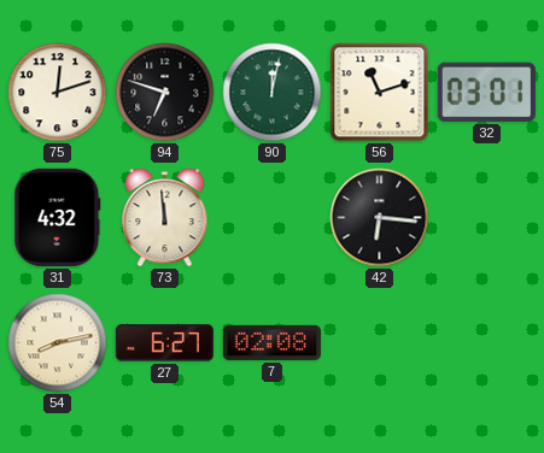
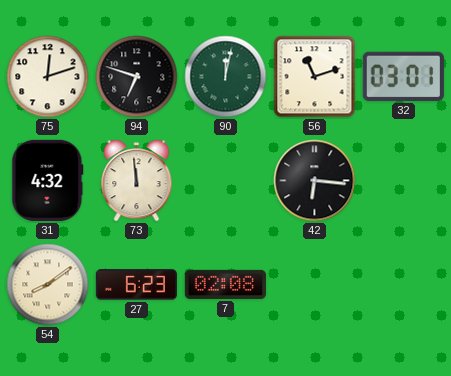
54: 8:13 -> 8:09 (48, 285)
27: 6:27 -> 6:23 (136, 285)
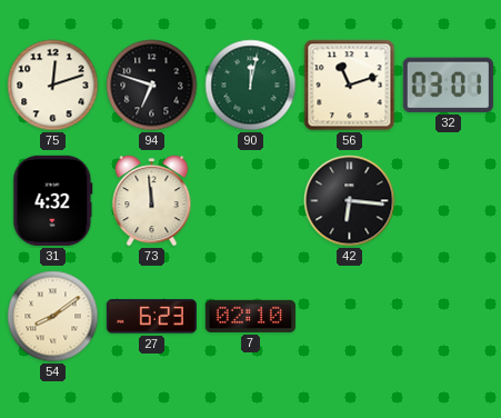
7: 02:08 -> 02:10 (250, 316)
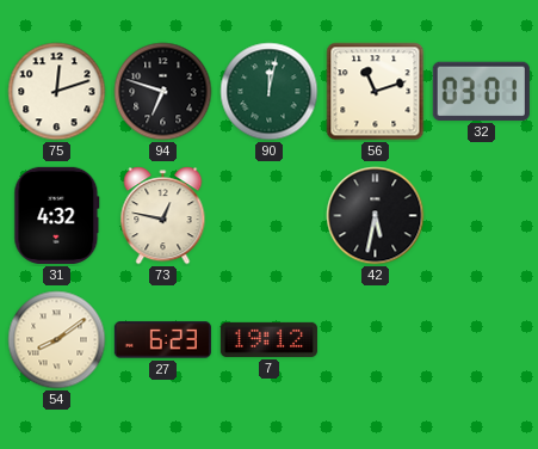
73: 11:59 -> 12:47 (163, 216)
42: 6:16 -> 5:32 (376, 216)
7: 02:10 -> 19:12 (268, 339)
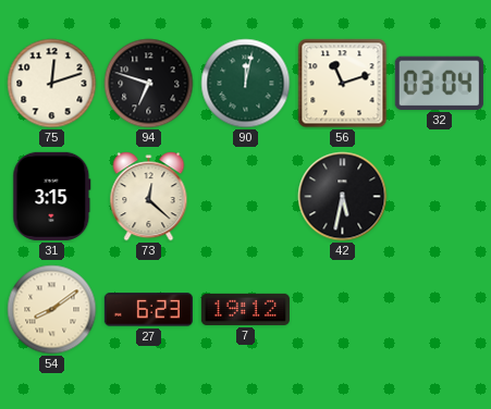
32: 03:01 -> 03:04 (439, 83)
31: 4:32 -> 3:15 (52, 196)
73: 12:47 -> 12:22 (149, 197)
